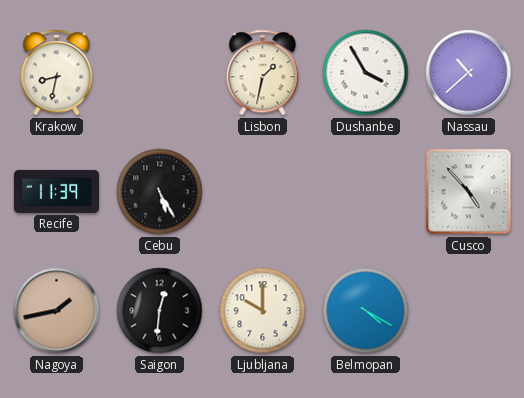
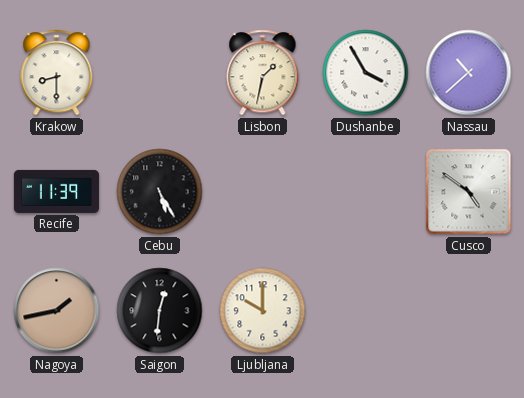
Krakow: 8:32 -> 8:30 (57, 73)
Cusco: 4:53 -> 4:51 (469, 192)
Belmopan: 4:20 -> none (366, 311)
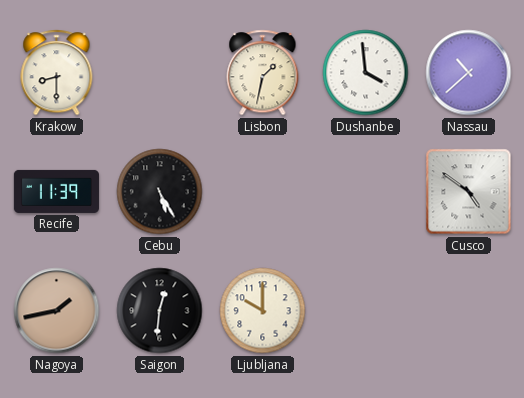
Dushanbe: 3:55 -> 3:59 (366, 73)
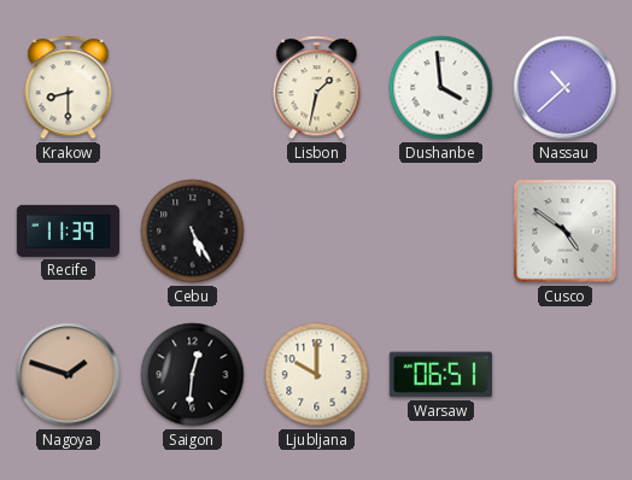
Nagoya: 1:43 -> 1:48 (69, 375)
Warsaw: none -> 06:51 (440, 375)
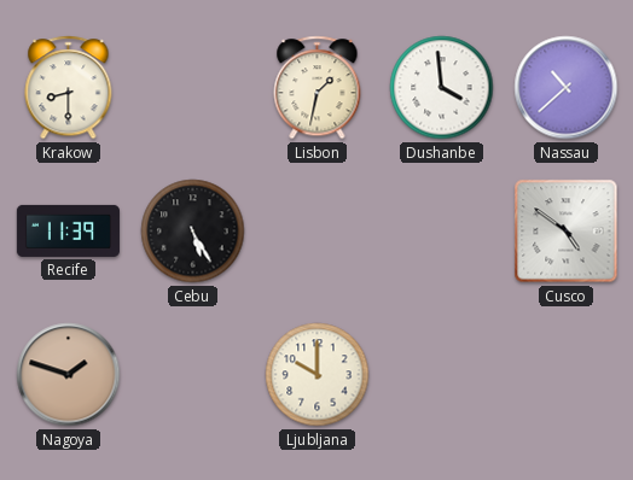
Saigon: 12:31 -> none (193, 375)
Warsaw: 06:51 -> none (440, 375)
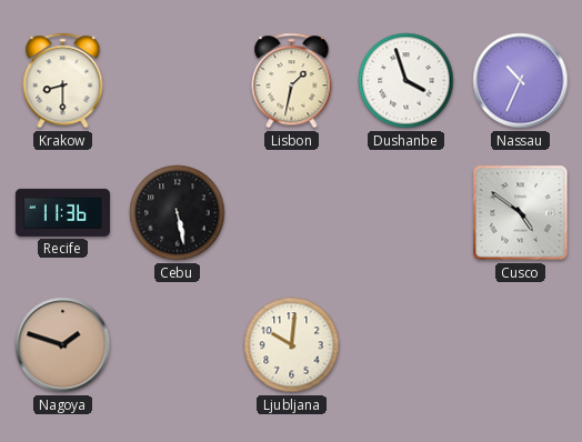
Dushanbe: 3:59 -> 3:57 (407, 81)
Nassau: 10:38 -> 10:34 (521, 81)
Recife: 11:39 -> 11:36 (62, 212)
Cebu: 5:25 -> 5:28 (178, 213)
Ljubljana: 10:00 -> 10:01 (292, 345)
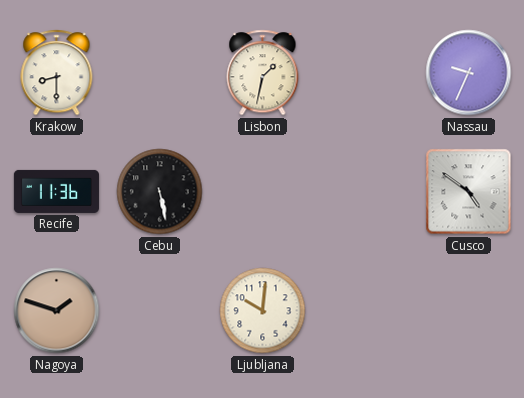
Dushanbe: 3:57 -> none (407, 81)
Nassau: 10:34 -> 9:34 (469, 73)
